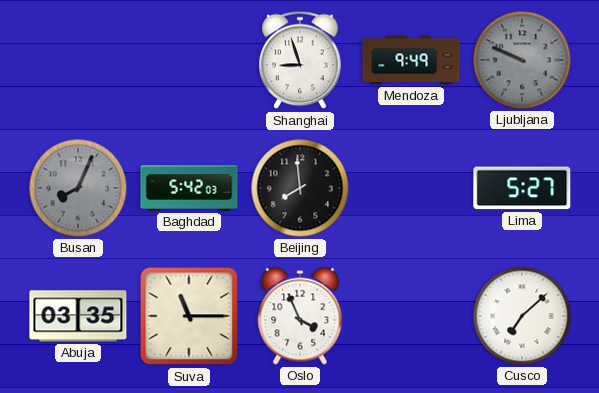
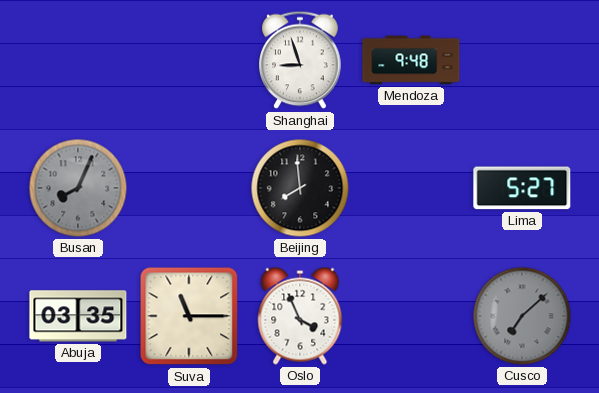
Mendoza: 9:49 -> 9:48 (411, 60)
Ljubljana: 9:49 -> none (522, 60)
Baghdad: 5:42 -> none (189, 188)
Cusco dial: white -> grey (522, 316)
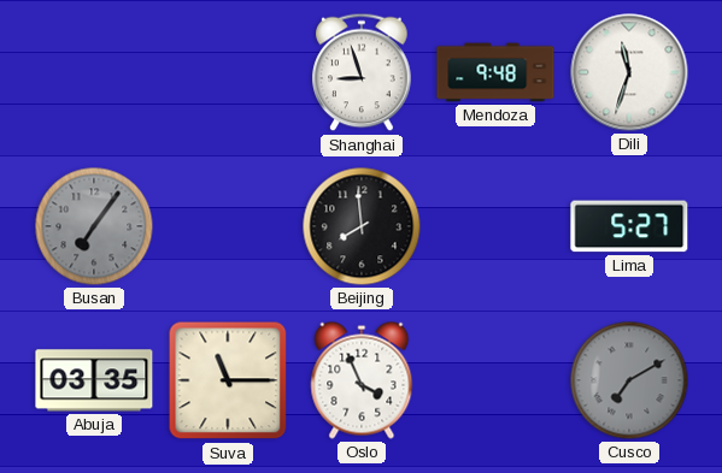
Dili: none -> 11:33 (629, 72)
Busan: 8:04 -> 7:06 (94, 226)
Cusco: 7:08 -> 7:10 (629, 380)
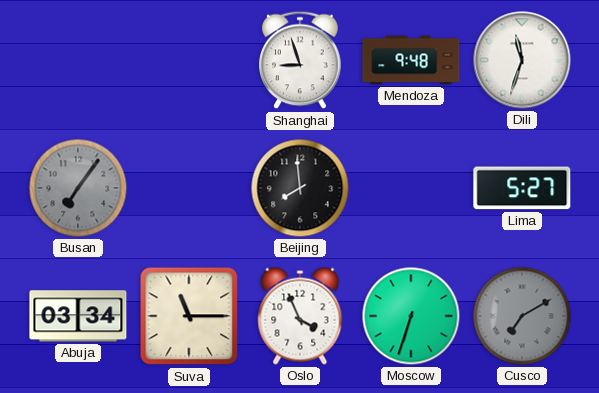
Abuja: 03:35 -> 03:34 (78, 316)
Moscow: none -> 6:33 (411, 316)
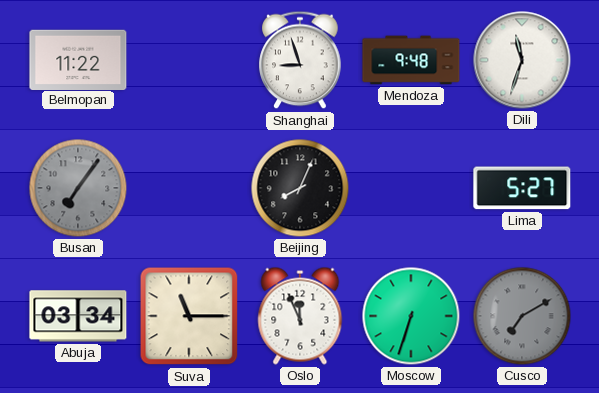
Belmopan: none -> 11:22 (78, 59)
Beijing: 7:59 -> 8:04 (300, 188)
Oslo: 3:56 -> 11:56 (300, 316)
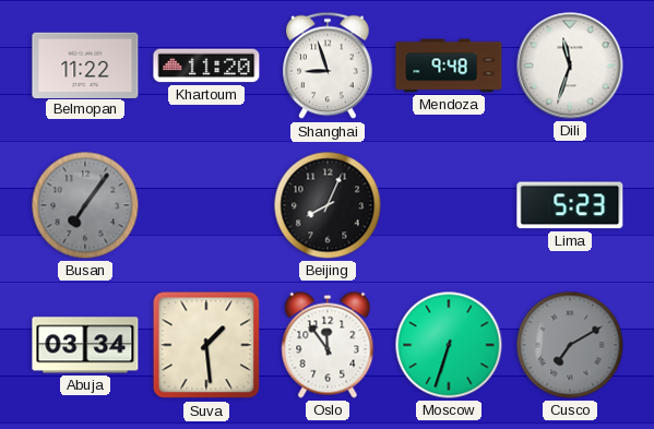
Khartoum: none -> 11:20 (206, 65)
Lima: 5:27 -> 5:23 (570, 205)
Suva: 11:15 -> 1:29 (206, 345)
Oslo: 11:56 -> 11:54 (328, 345)
